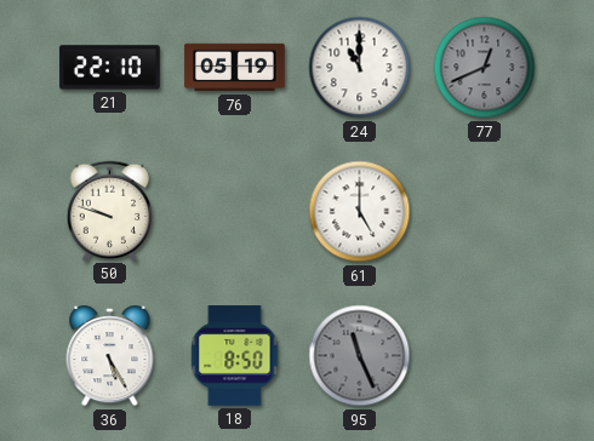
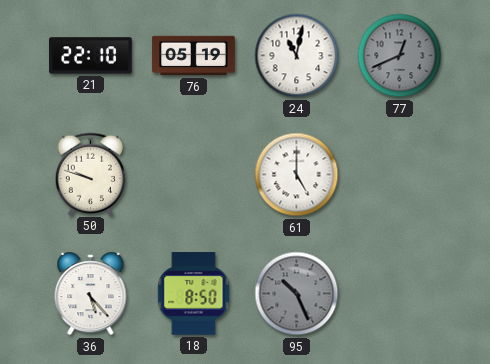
24: 11:00 -> 11:02 (297, 56)
36: 5:25 -> 5:23 (91, 295)
95: 11:26 -> 10:26 (297, 294)
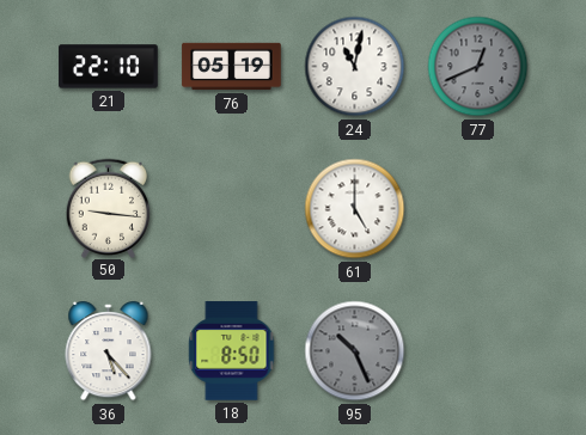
50: 9:48 -> 9:16 (109, 208)
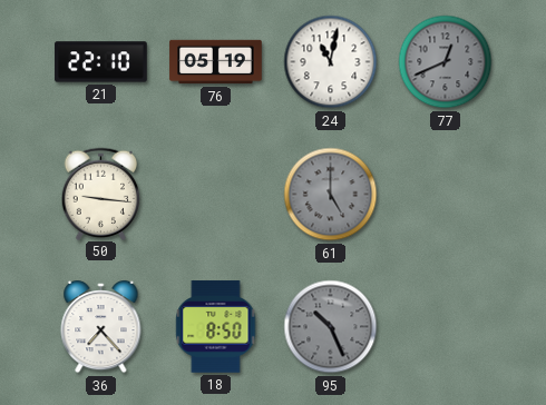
61 dial: white -> grey (331, 195)
36: 5:23 -> 7:23 (101, 328)
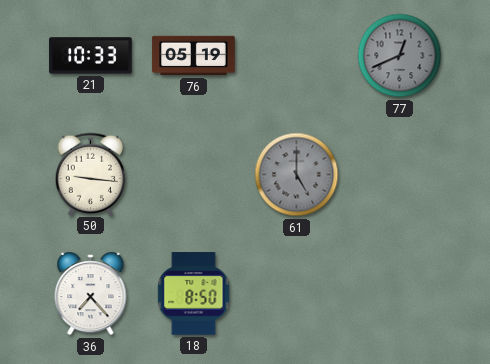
21: 22:10 -> 10:33 (91, 56)
24: 11:02 -> none (331, 62)
95: 10:26 -> none (331, 327)
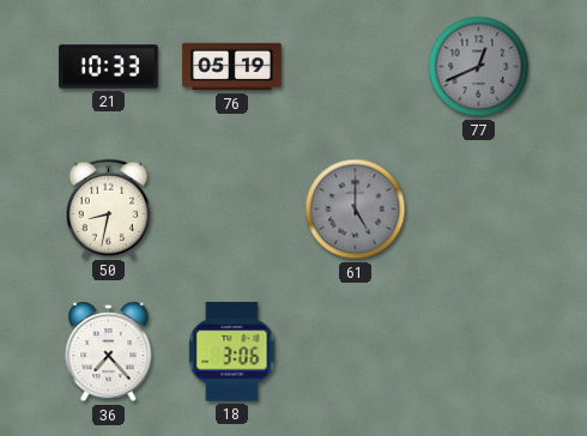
50: 9:16 -> 8:32 (109, 208)
18: 8:50 -> 3:06 (232, 352)
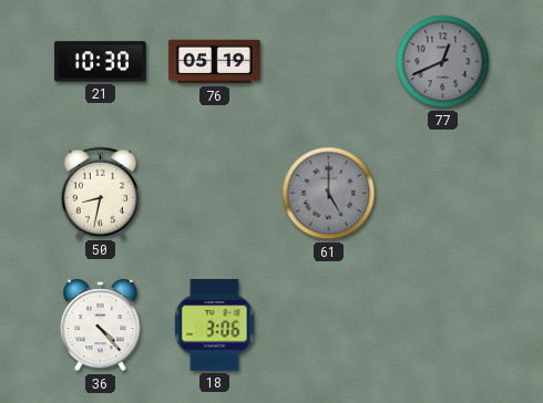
21: 10:33 -> 10:30 (101, 62)
36: 7:23 -> 4:23 (101, 327)
